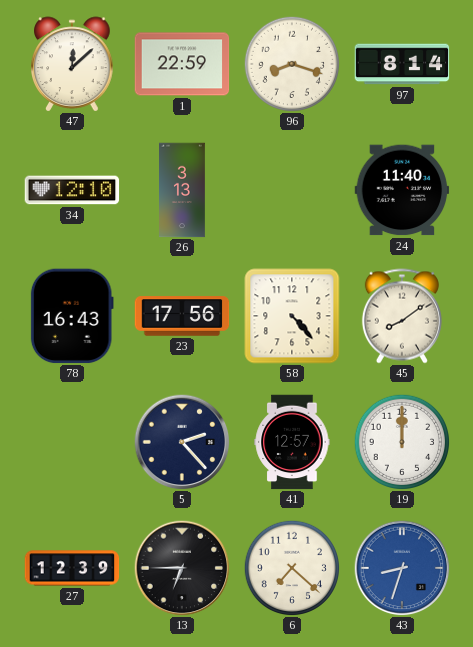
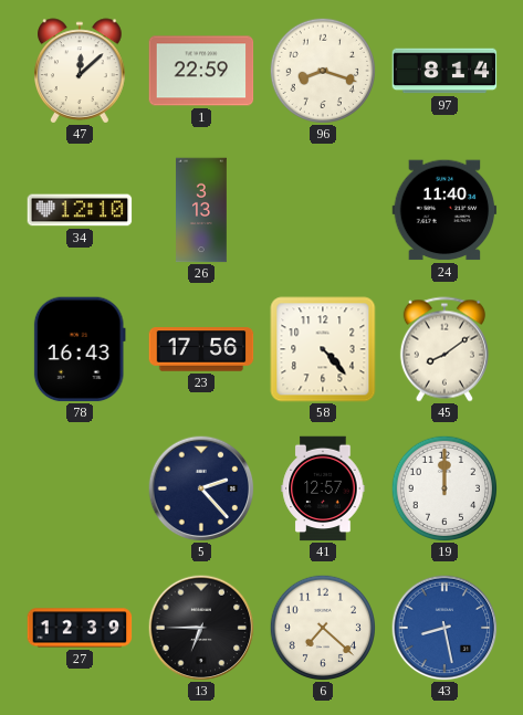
43: 8:33 -> 8:28 (444, 628)
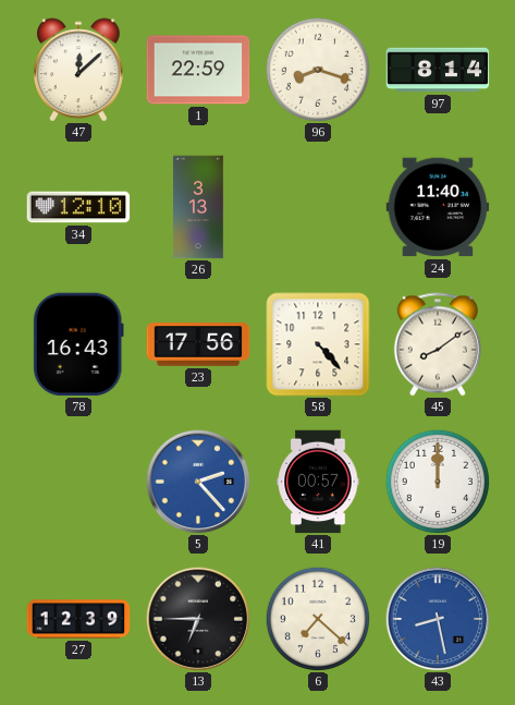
5 dial: navy -> blue (198, 482)
41: 12:57 -> 00:57 (318, 482)
